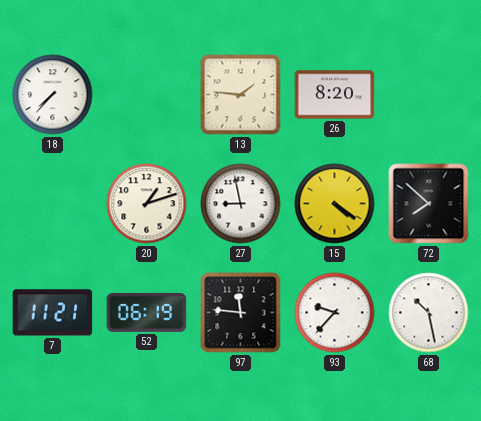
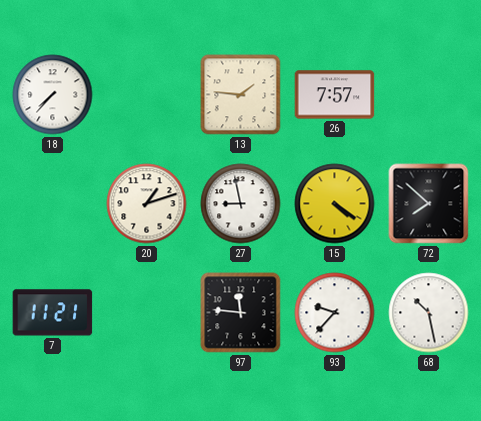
26: 8:20 -> 7:57 (335, 95)
52: 06:19 -> none (147, 312)
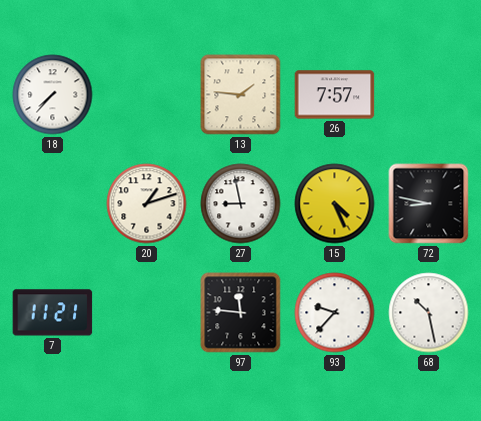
15: 4:21 -> 4:26 (335, 204)
72: 7:52 -> 8:47 (429, 204)
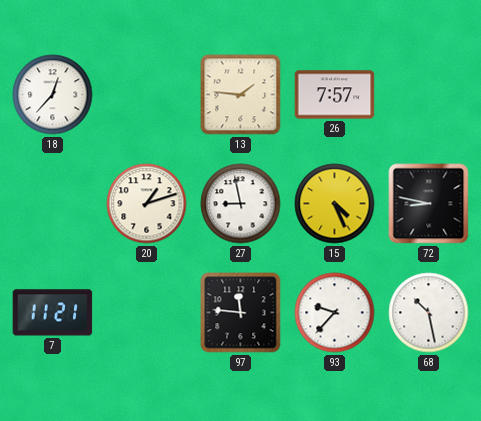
18: 7:37 -> 12:37 (53, 95)
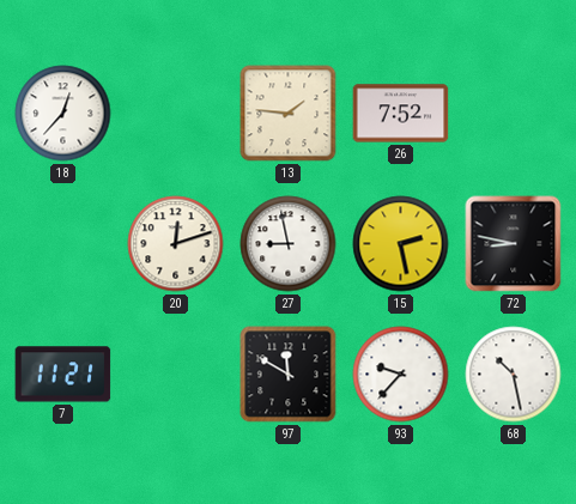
26: 7:57 -> 7:52 (401, 114)
20: 1:12 -> 12:12 (176, 244)
15: 4:26 -> 2:28 (401, 244)
97: 11:46 -> 11:50 (289, 375)
